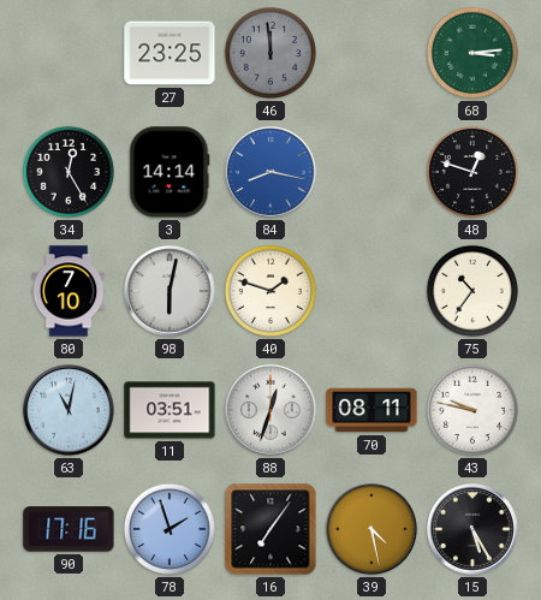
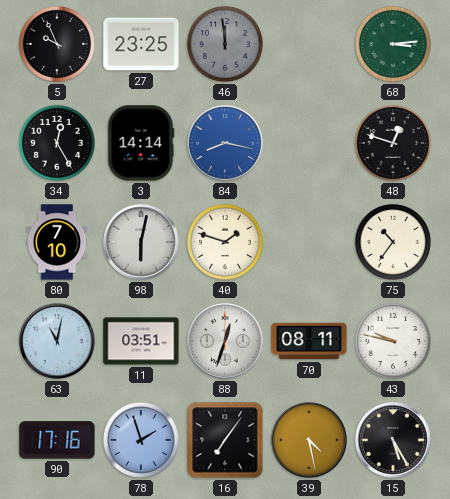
5: none -> 9:56 (57, 44)
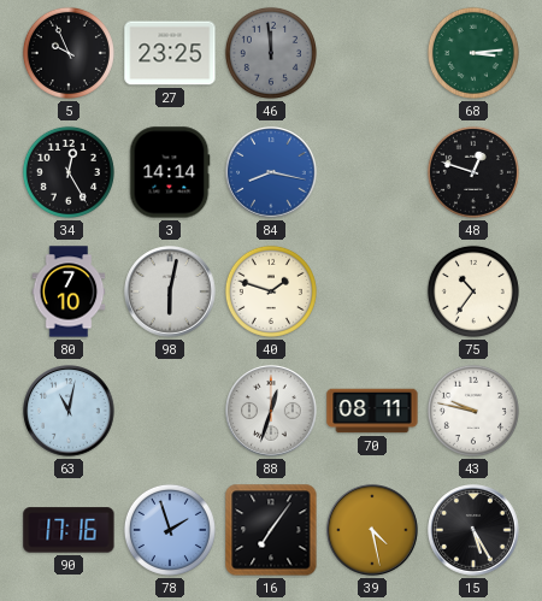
11: 03:51 -> none (141, 341)
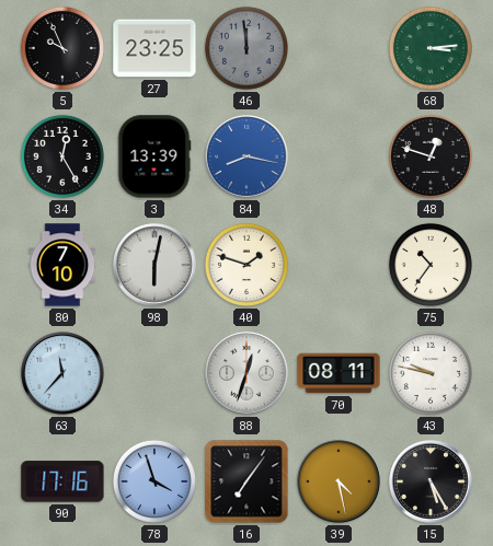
3: 14:14 -> 13:39 (154, 156)
63: 11:02 -> 11:37 (62, 373)
78: 1:57 -> 3:57 (154, 481)
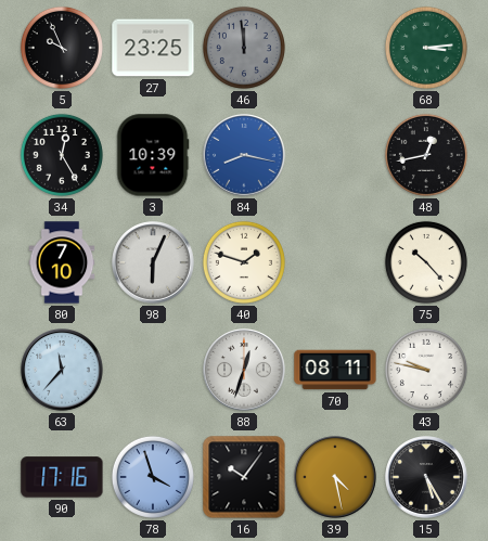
3: 13:39 -> 10:39 (153, 155)
48: 12:48 -> 12:43 (426, 155)
98: 6:02 -> 6:04 (153, 262)
75: 10:36 -> 10:23 (426, 262)
16: 7:06 -> 10:06 (244, 477)
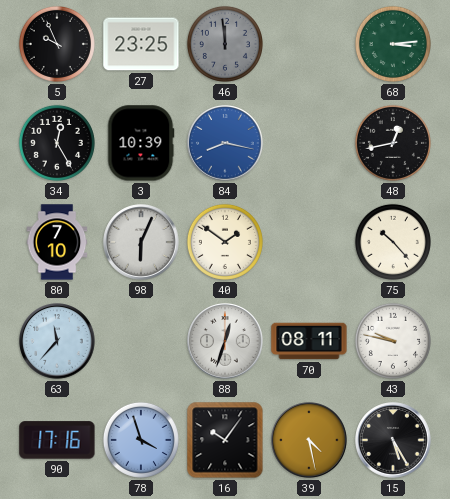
40: 1:48 -> 1:51 (225, 242)
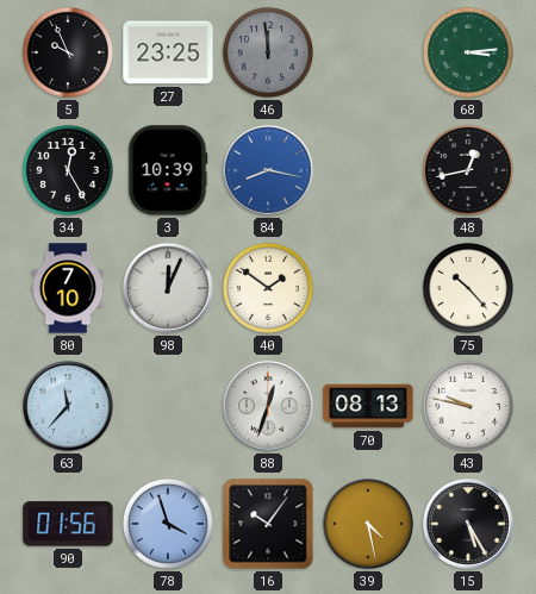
98: 6:04 -> 12:04 (168, 288)
70: 08:11 -> 08:13 (368, 406)
90: 17:16 -> 01:56 (68, 524)
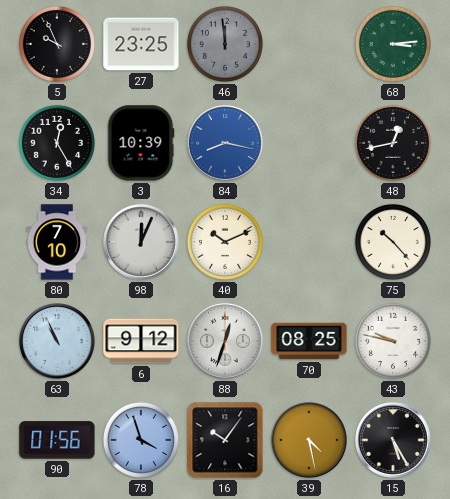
40: 1:51 -> 10:11 (225, 242)
63: 11:37 -> 10:56 (57, 341)
6: none -> 9:12 (141, 341)
70: 08:13 -> 08:25 (309, 341)
